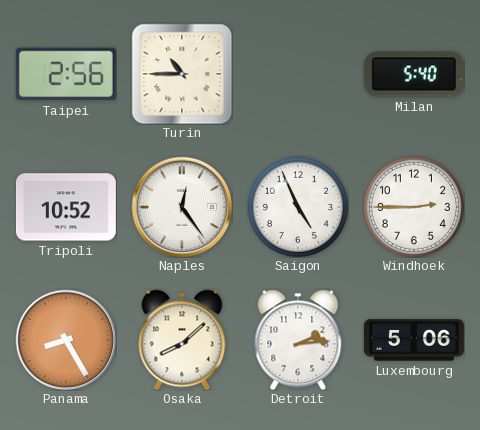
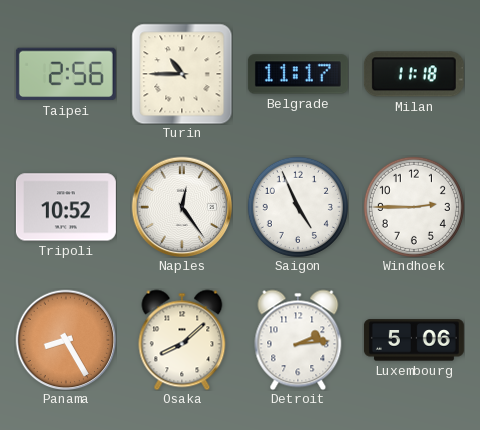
Belgrade: none -> 11:17 (298, 74)
Milan: 5:40 -> 11:18 (414, 74)
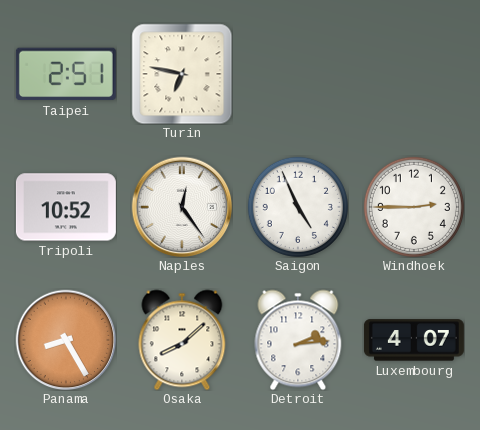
Taipei: 2:56 -> 2:51 (66, 74)
Turin: 10:45 -> 6:47 (182, 74)
Belgrade: 11:17 -> none (298, 74)
Milan: 11:18 -> none (414, 74)
Luxembourg: 5:06 -> 4:07 (414, 340)
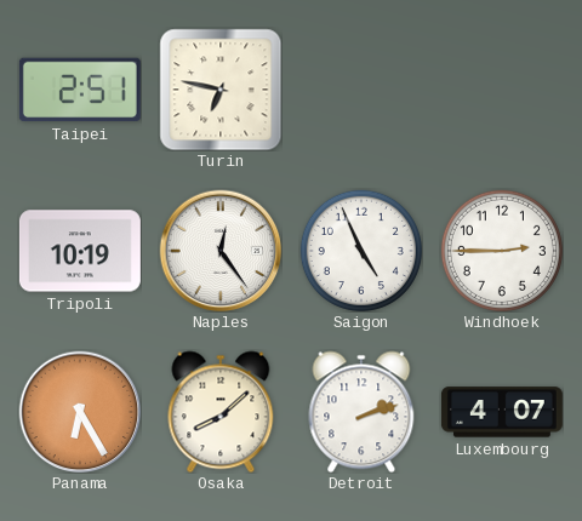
Tripoli: 10:52 -> 10:19 (80, 251)
Panama: 8:25 -> 6:25 (80, 412)
Detroit: 2:14 -> 2:12 (361, 412)
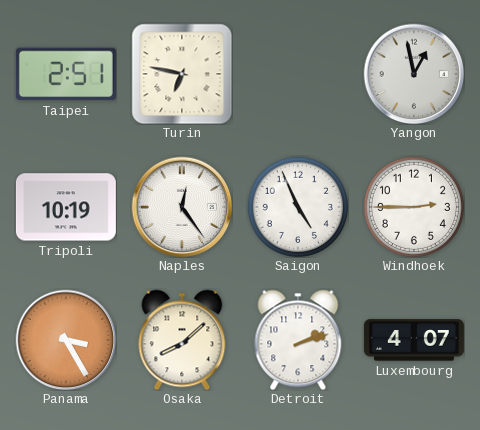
Yangon: none -> 12:58 (414, 74)
Panama: 6:25 -> 3:25 (66, 340)
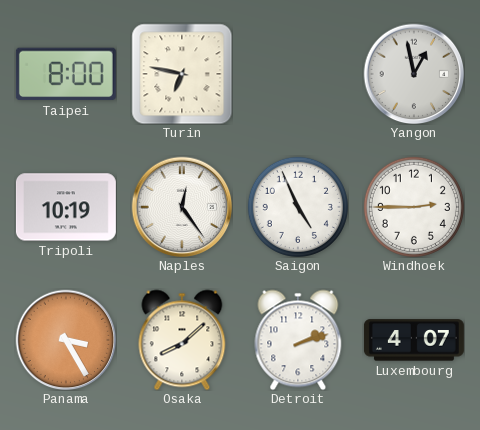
Taipei: 2:51 -> 8:00 (66, 74)
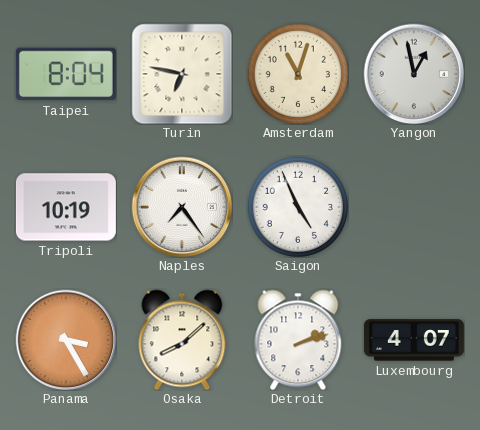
Taipei: 8:00 -> 8:04 (66, 74)
Amsterdam: none -> 11:03 (298, 74)
Naples: 12:24 -> 7:24 (182, 207)
Windhoek: 2:45 -> none (414, 207)
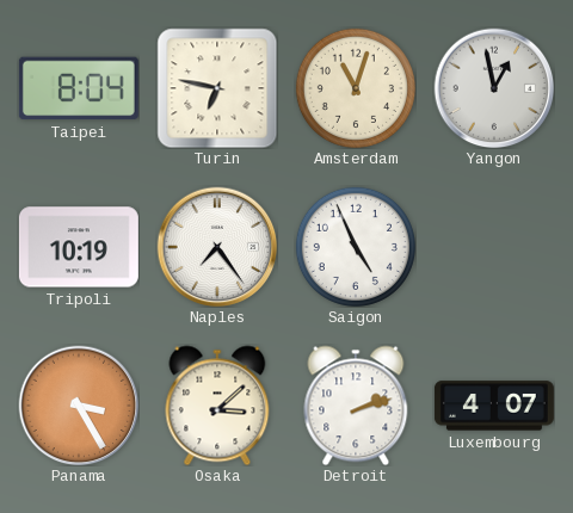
Osaka: 8:08 -> 3:08 (217, 406)
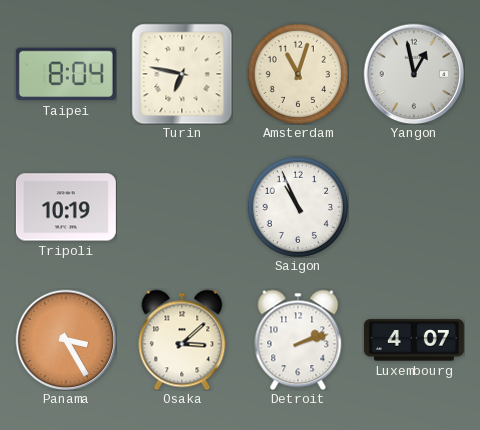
Naples: 7:24 -> none (217, 247)
Saigon: 4:56 -> 10:56 (298, 207)
